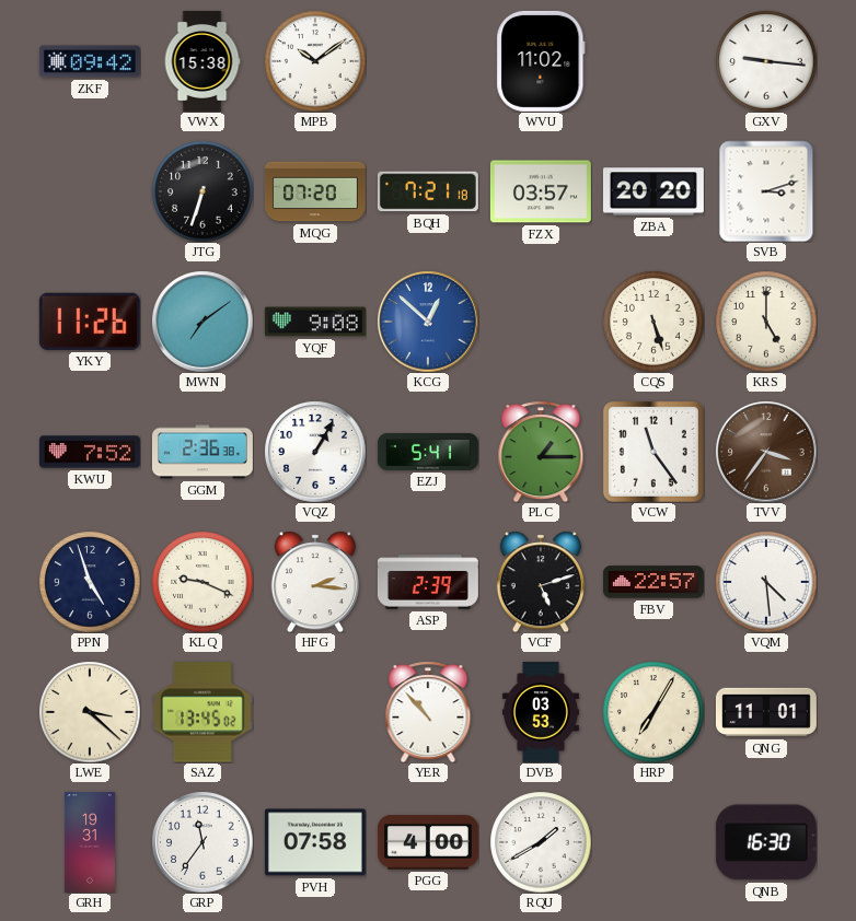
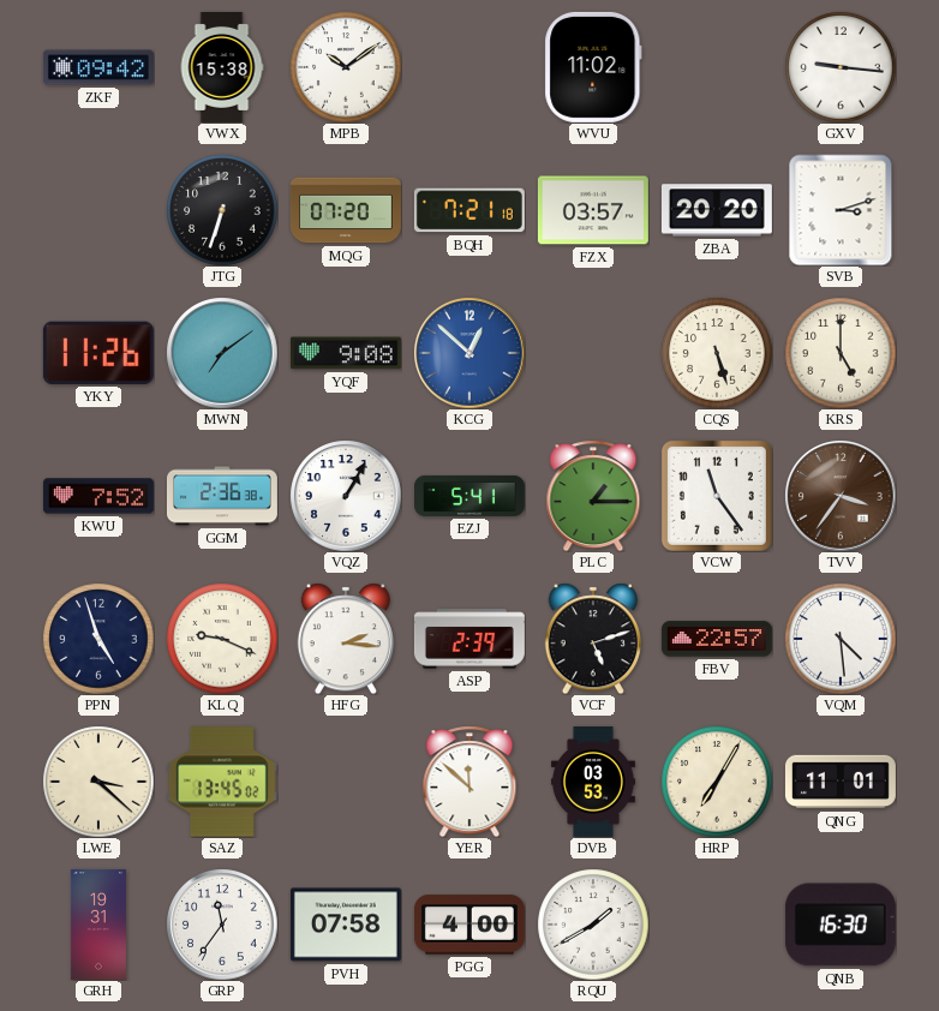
YER: 10:53 -> 11:52 (469, 782)
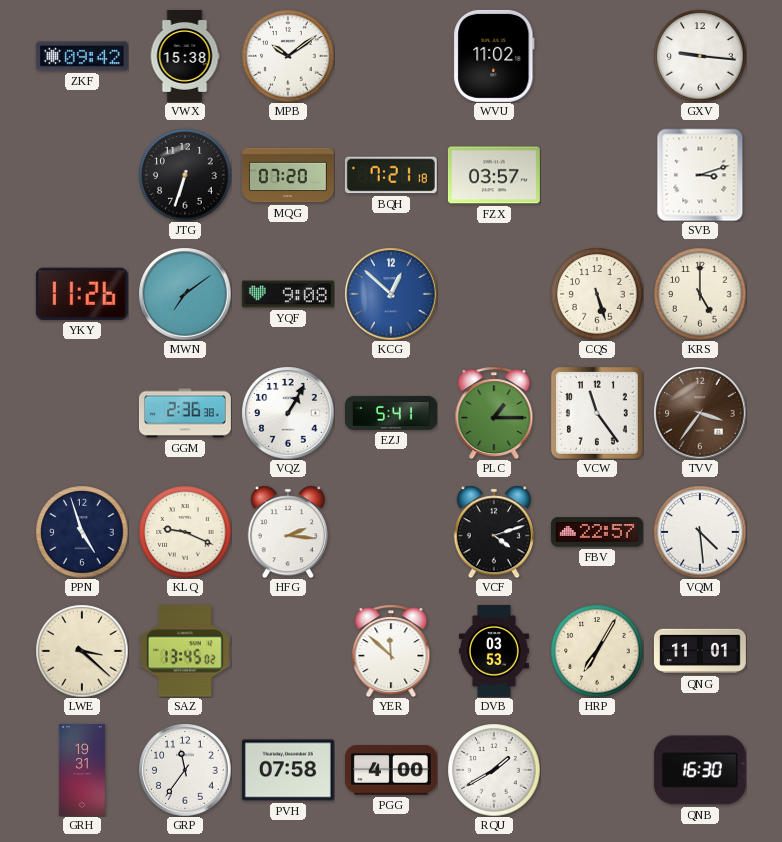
ZBA: 20:20 -> none (717, 210)
KWU: 7:52 -> none (98, 496)
ASP: 2:39 -> none (469, 639)
VCF: 5:12 -> 4:12 (493, 532)
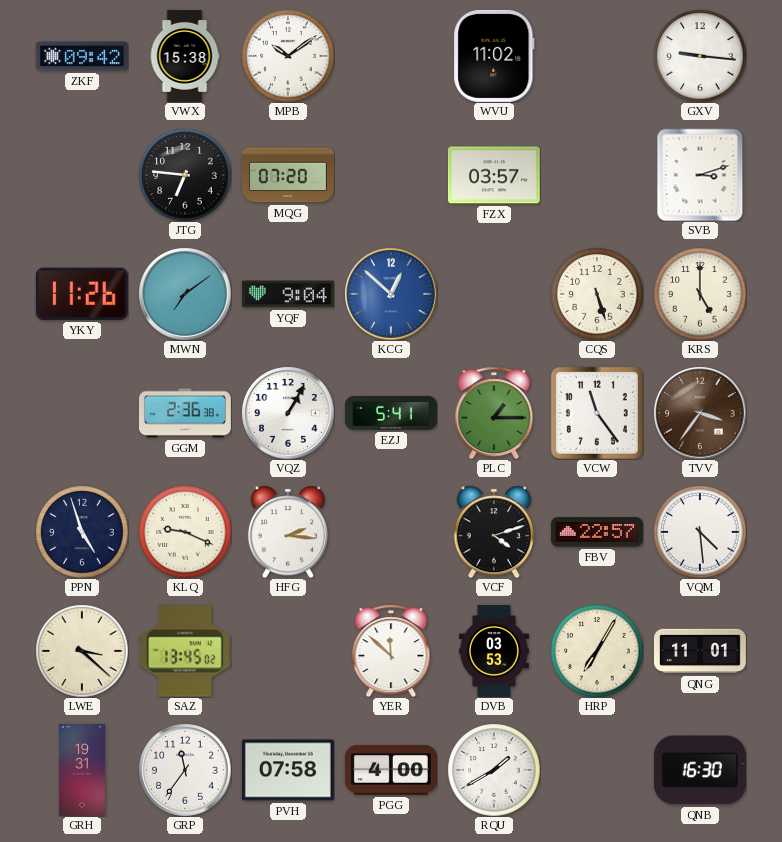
JTG: 6:33 -> 6:46 (185, 175)
BQH: 7:21 -> none (391, 175)
YQF: 9:08 -> 9:04 (288, 294)
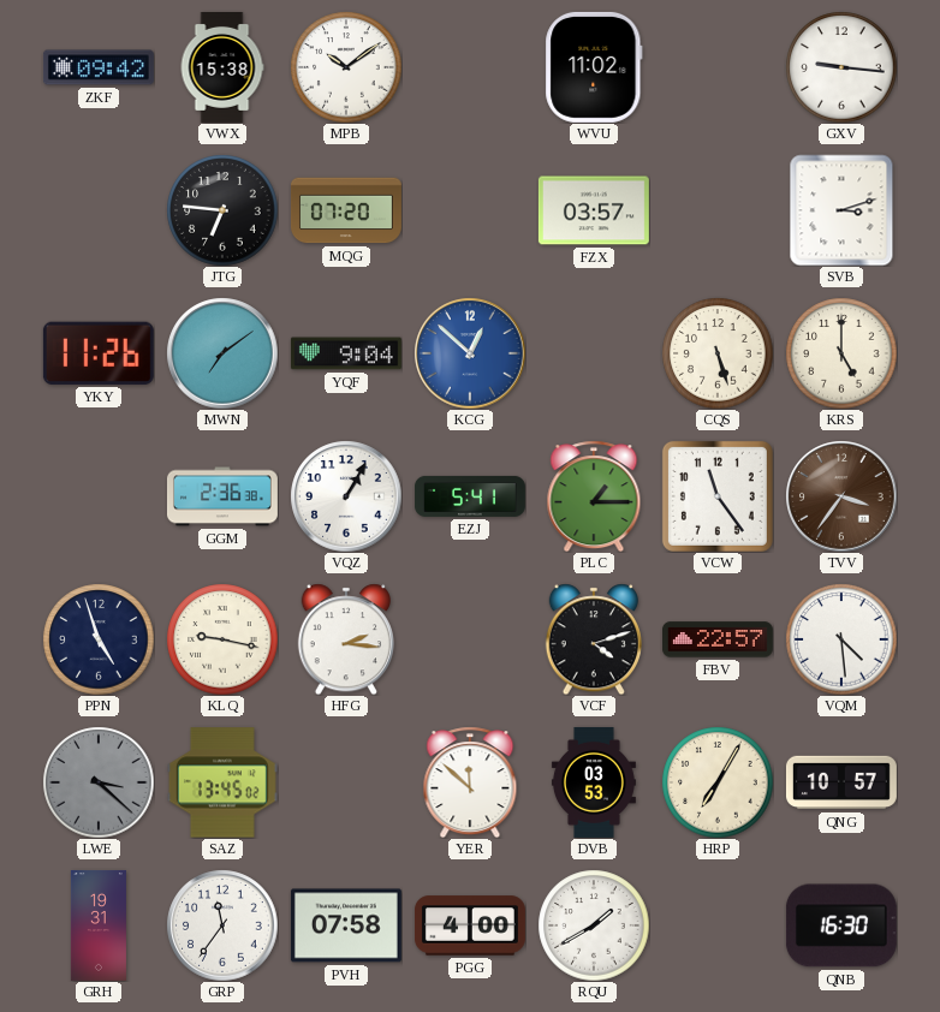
KLQ: 9:19 -> 9:17 (222, 639)
LWE dial: cream -> grey (99, 782)
QNG: 11:01 -> 10:57 (841, 782)
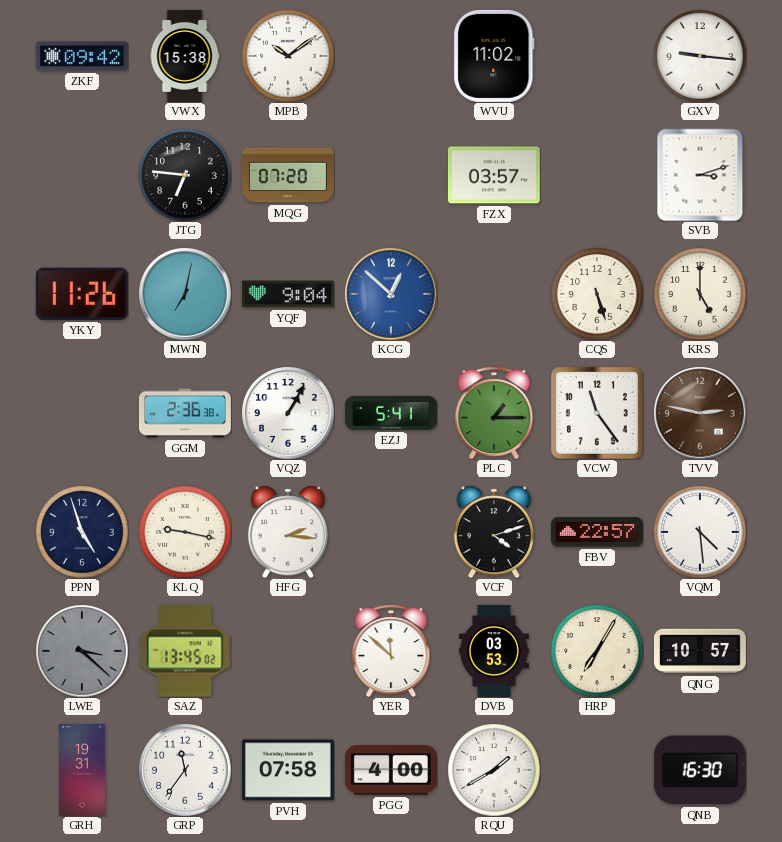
MWN: 7:09 -> 7:02 (185, 294)
TVV: 3:36 -> 2:47 (700, 413)
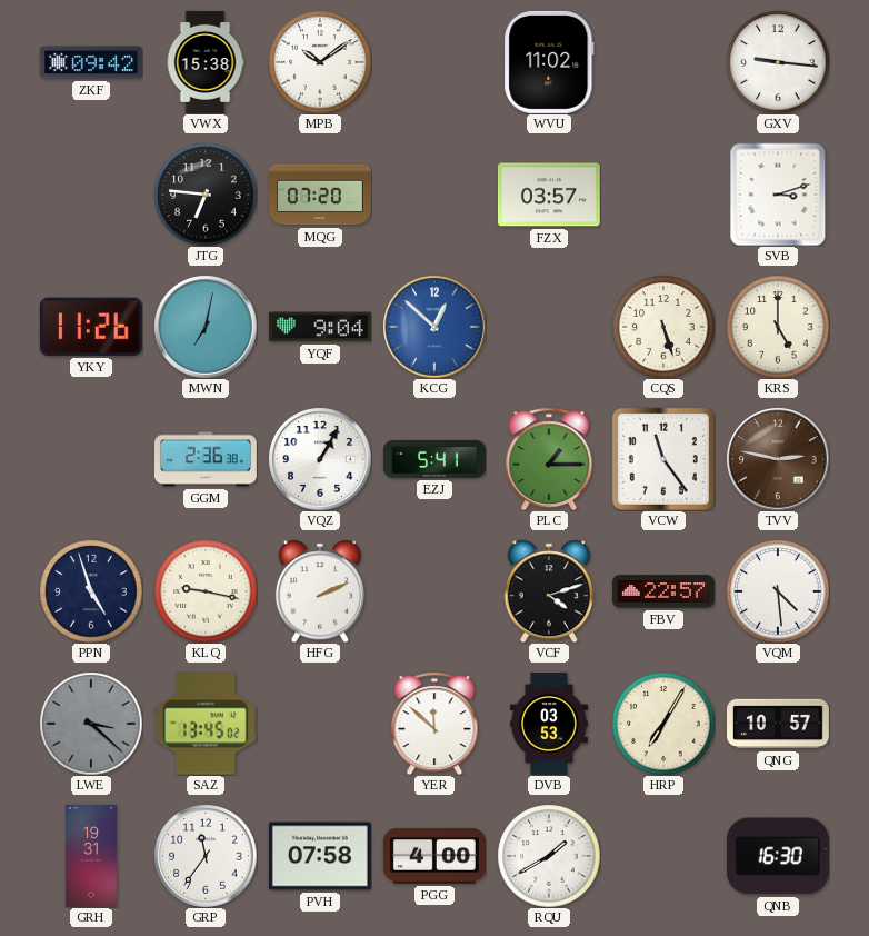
HFG: 2:16 -> 2:11 (319, 591)
